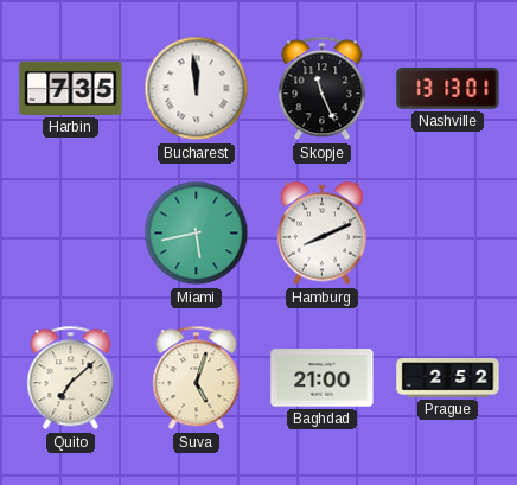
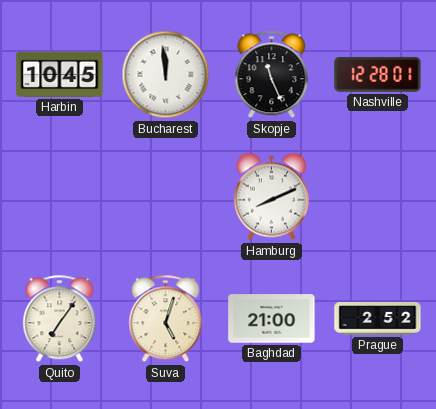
Harbin: 7:35 -> 10:45 (60, 74)
Nashville: 13:13 -> 12:28 (378, 75)
Miami: 5:43 -> none (197, 234)
Quito: 7:08 -> 7:06 (60, 319)
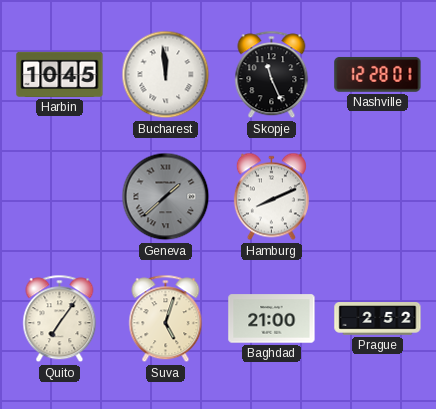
Geneva: none -> 1:38 (166, 197)
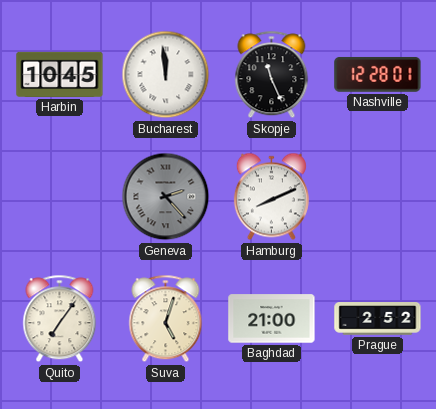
Geneva: 1:38 -> 2:23 (166, 197)
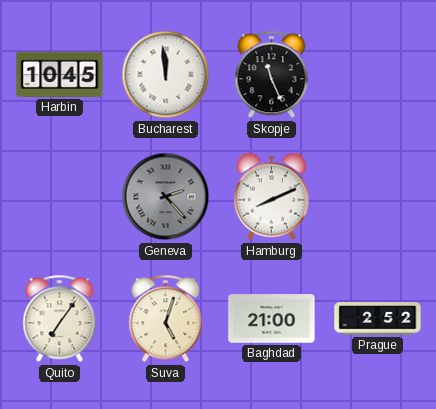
Nashville: 12:28 -> none (378, 75)
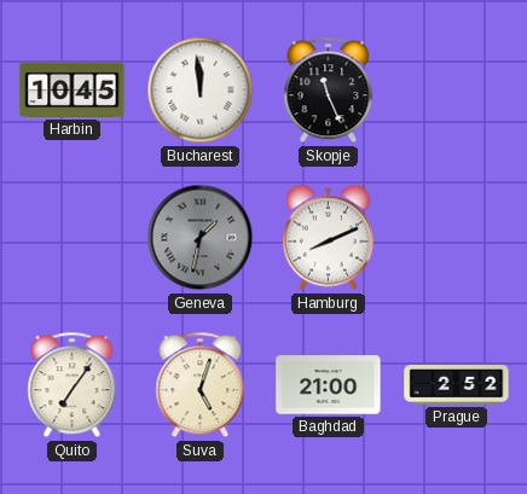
Geneva: 2:23 -> 1:32 (201, 238)
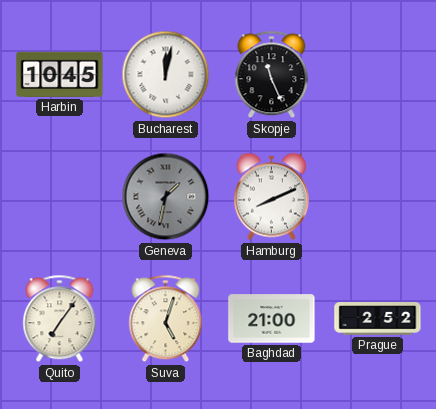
Bucharest: 11:59 -> 12:02 (166, 75)
